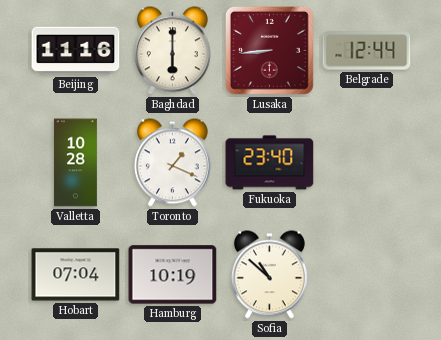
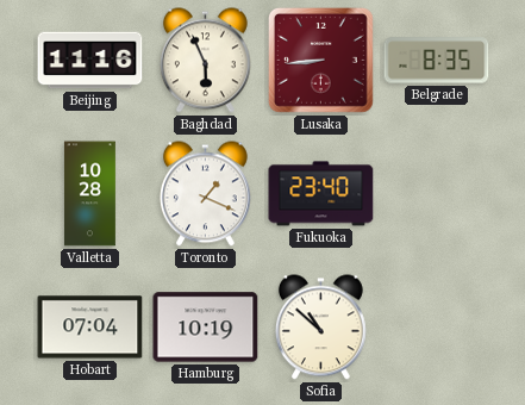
Baghdad: 6:00 -> 5:56 (205, 61)
Belgrade: 12:44 -> 8:35 (437, 61)
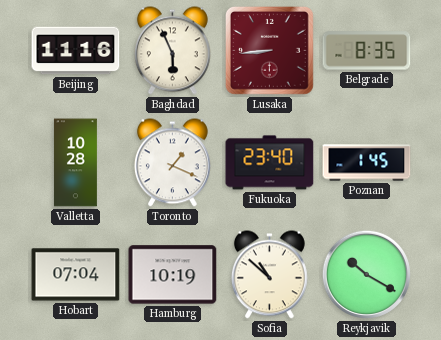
Poznan: none -> 1:45 (367, 163)
Reykjavik: none -> 10:20 (366, 274)
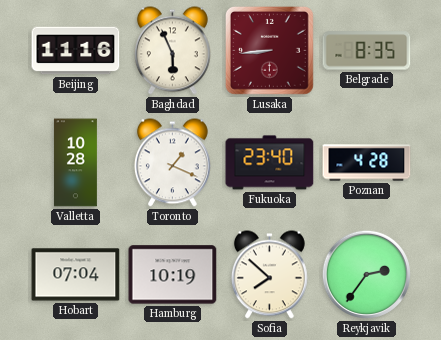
Poznan: 1:45 -> 4:28 (367, 163)
Sofia: 10:52 -> 7:52 (269, 275)
Reykjavik: 10:20 -> 2:36 (366, 274)
